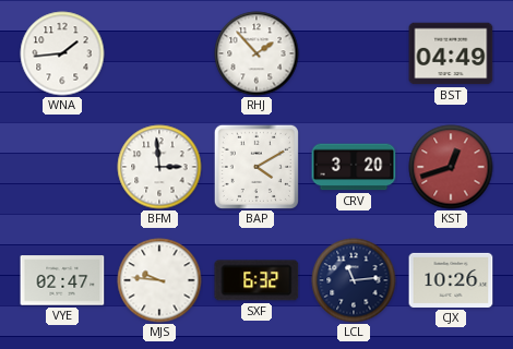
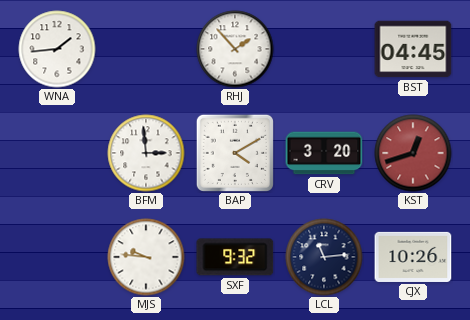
BST: 04:49 -> 04:45 (413, 49)
VYE: 02:47 -> none (62, 280)
SXF: 6:32 -> 9:32 (235, 257)
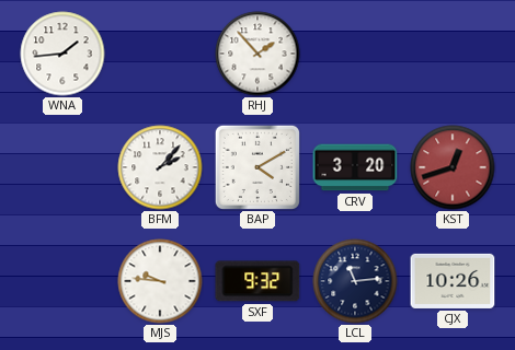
BST: 04:45 -> none (413, 49)
BFM: 2:59 -> 2:07 (160, 167)
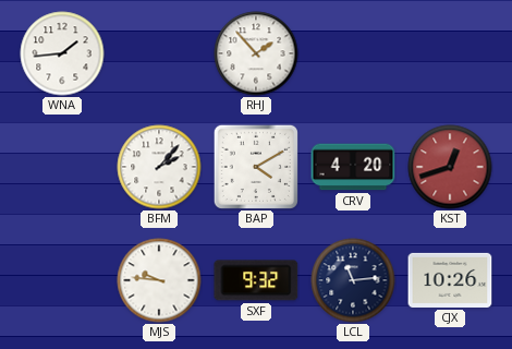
CRV: 3:20 -> 4:20 (353, 167)
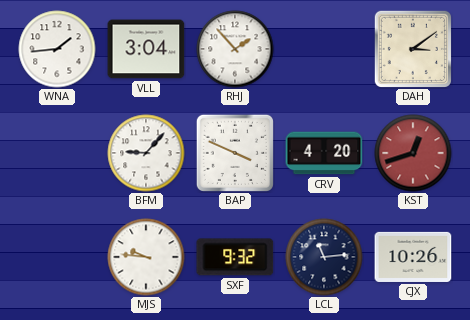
VLL: none -> 3:04 (146, 49)
DAH: none -> 3:09 (413, 49)
BFM: 2:07 -> 9:07 (146, 153)
BAP: 4:10 -> 3:49 (235, 153)
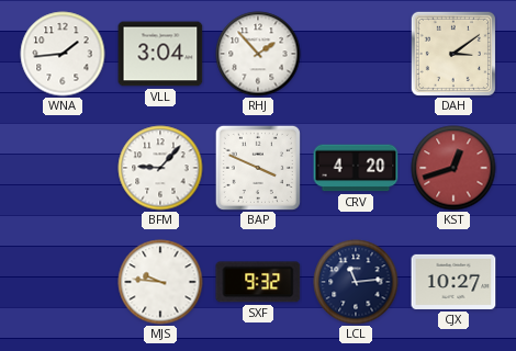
CJX: 10:26 -> 10:27 (453, 282)
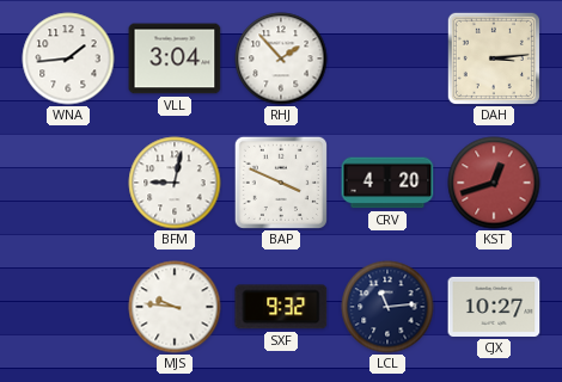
DAH: 3:09 -> 3:14 (494, 58)
BFM: 9:07 -> 9:02 (175, 183)
